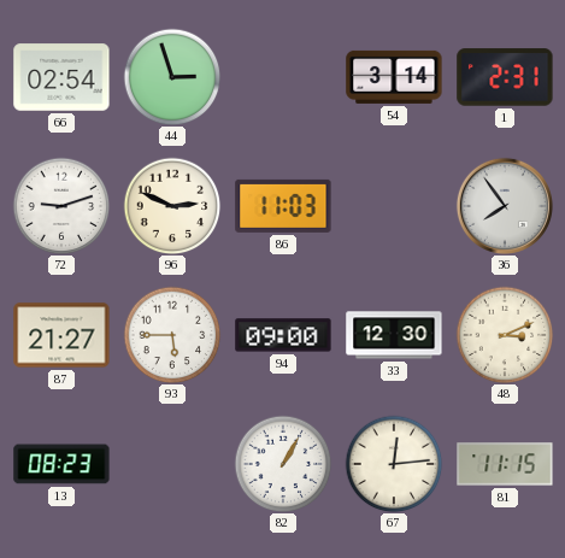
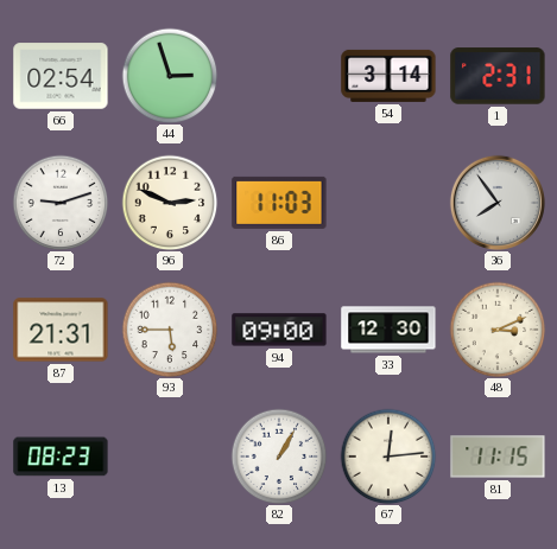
87: 21:27 -> 21:31 (61, 330)
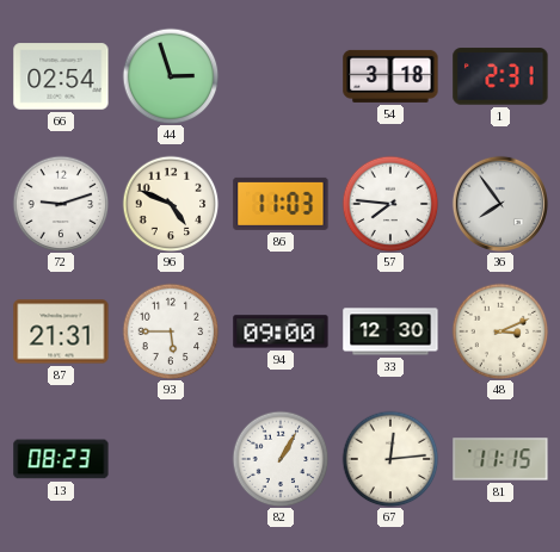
54: 3:14 -> 3:18 (390, 76)
96: 2:49 -> 4:49 (171, 204)
57: none -> 7:46 (390, 204)
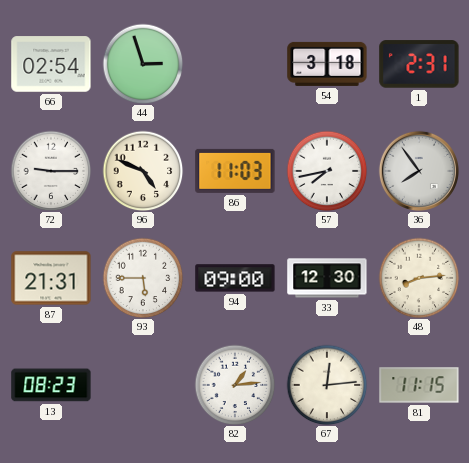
72: 9:12 -> 9:15 (51, 171)
57: 7:46 -> 7:43 (327, 171)
48: 3:11 -> 8:14 (419, 278)
82: 1:05 -> 1:14 (235, 385)
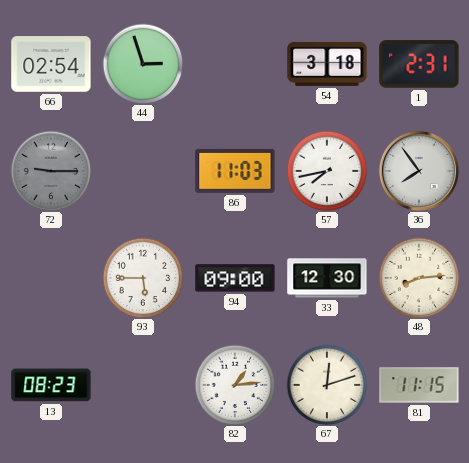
72 dial: white -> grey (51, 171)
96: 4:49 -> none (143, 171)
87: 21:31 -> none (51, 278)
67: 12:14 -> 12:12 (327, 385)
